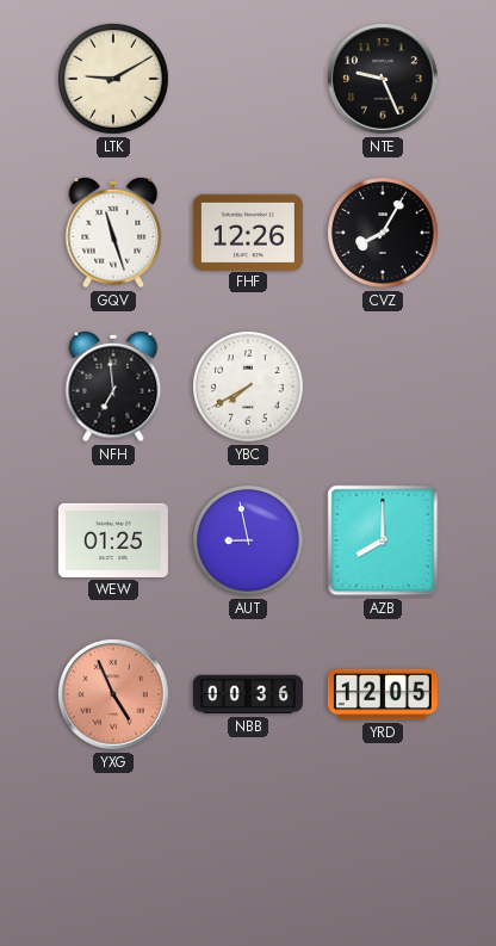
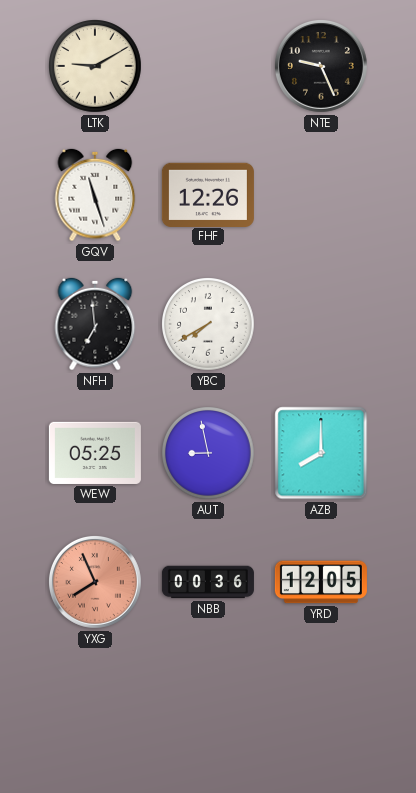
CVZ: 8:05 -> none (384, 234)
WEW: 01:25 -> 05:25 (95, 453)
YXG: 4:56 -> 7:56 (95, 582)
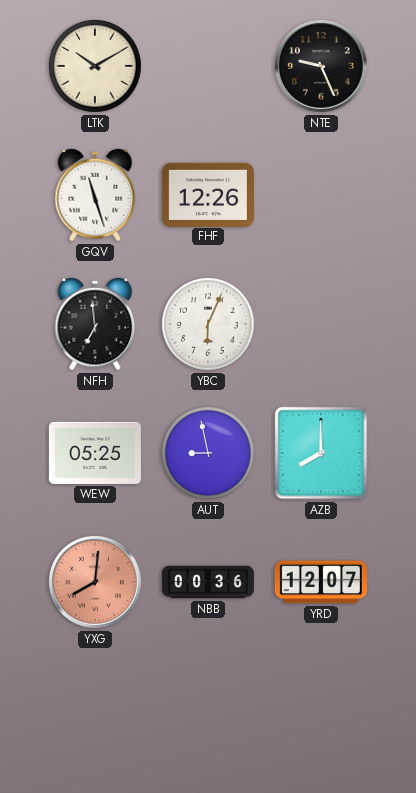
LTK: 9:10 -> 10:10 (96, 67)
YBC: 7:40 -> 6:04 (209, 325)
YXG: 7:56 -> 8:01 (95, 582)
YRD: 12:05 -> 12:07 (321, 582)
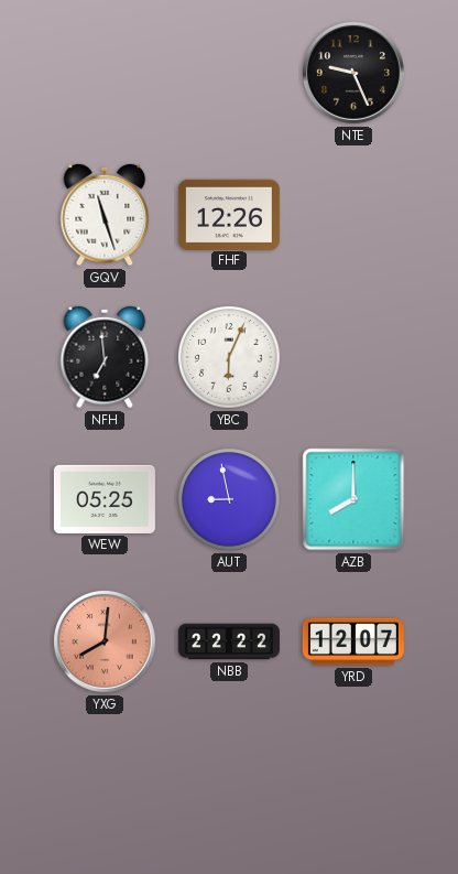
LTK: 10:10 -> none (96, 67)
NBB: 00:36 -> 22:22 (229, 641)
